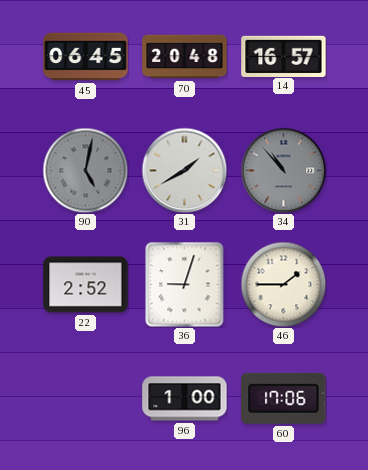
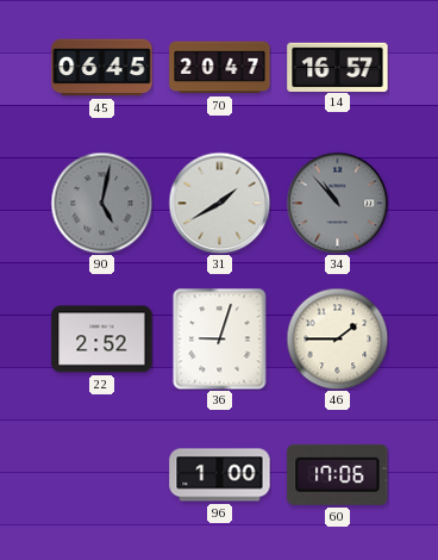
70: 20:48 -> 20:47 (220, 68)
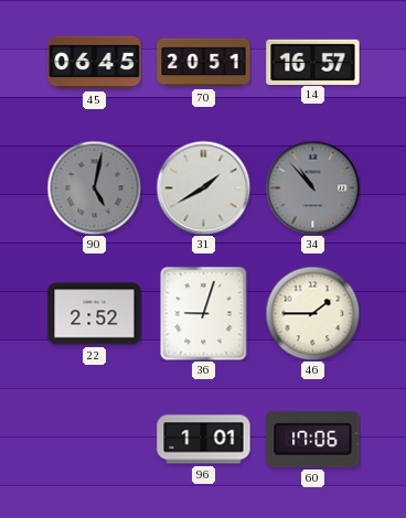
70: 20:47 -> 20:51 (204, 63)
96: 1:00 -> 1:01 (204, 440)
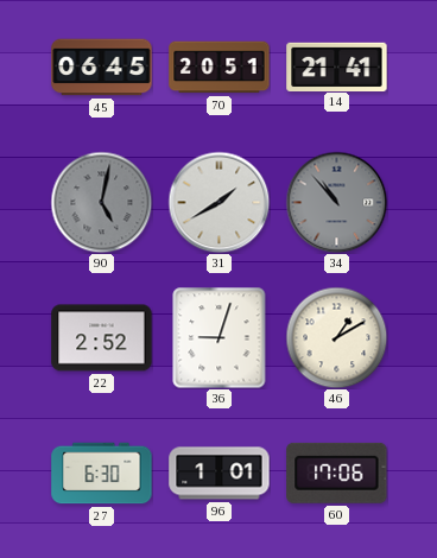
14: 16:57 -> 21:41 (337, 66)
46: 1:45 -> 1:10 (336, 337)
27: none -> 6:30 (102, 474)
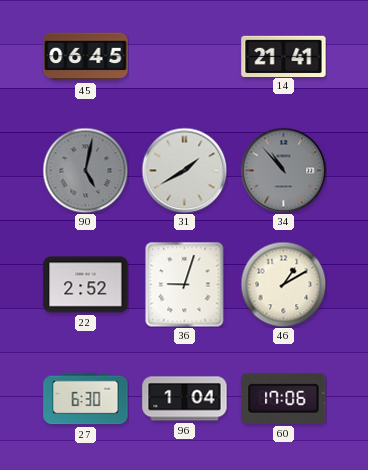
70: 20:51 -> none (220, 68)
96: 1:01 -> 1:04 (185, 399)
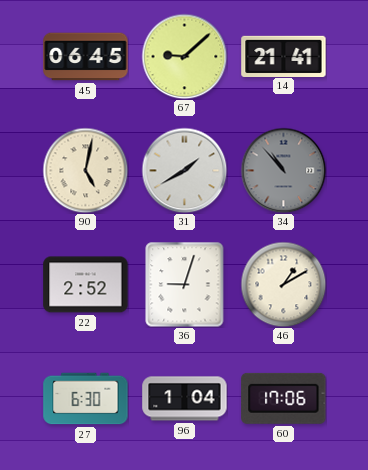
67: none -> 9:08 (184, 56)
90 dial: grey -> cream (85, 170)
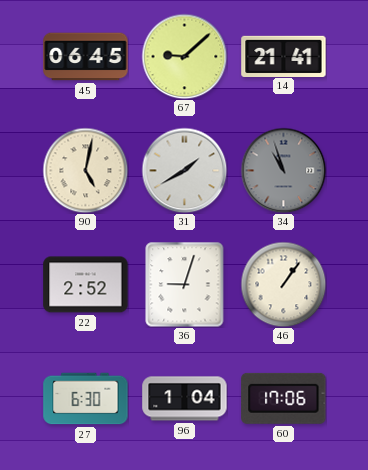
34: 10:53 -> 10:57 (283, 170)
46: 1:10 -> 1:06 (283, 284)
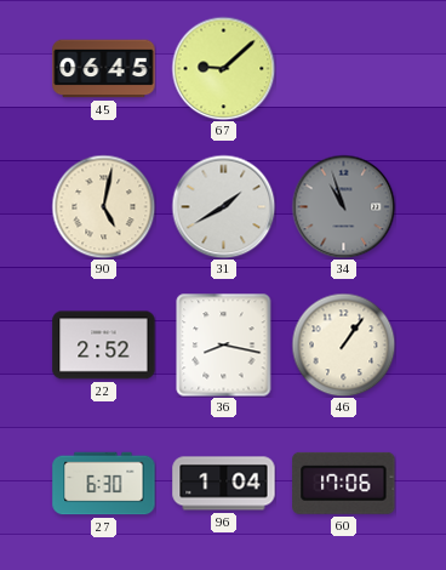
14: 21:41 -> none (284, 56)
36: 9:03 -> 8:17 (224, 344)
